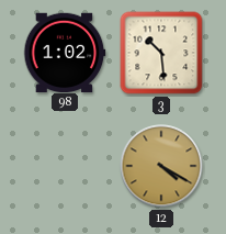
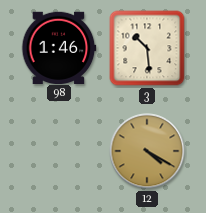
98: 1:02 -> 1:46 (59, 47)
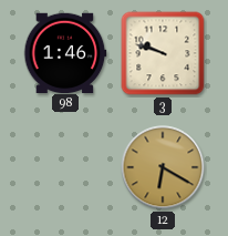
3: 10:29 -> 9:48 (163, 53)
12: 4:20 -> 6:20 (163, 167)
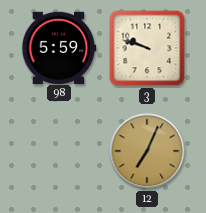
98: 1:46 -> 5:59 (59, 47)
12: 6:20 -> 7:04 (147, 151)
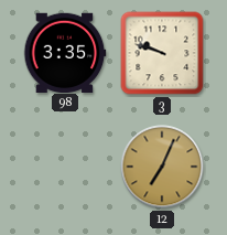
98: 5:59 -> 3:35 (65, 52)
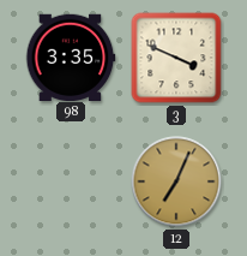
3: 9:48 -> 3:49 (176, 58)
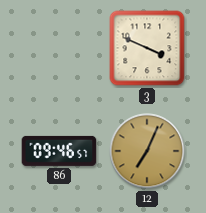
98: 3:35 -> none (71, 56)
86: none -> 09:46 (59, 151)
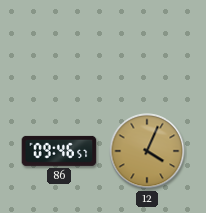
3: 3:49 -> none (147, 48)
12: 7:04 -> 4:04 (147, 151)
